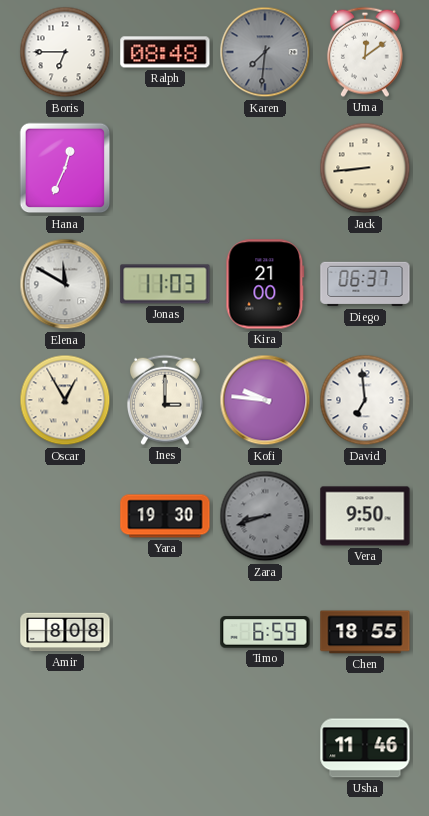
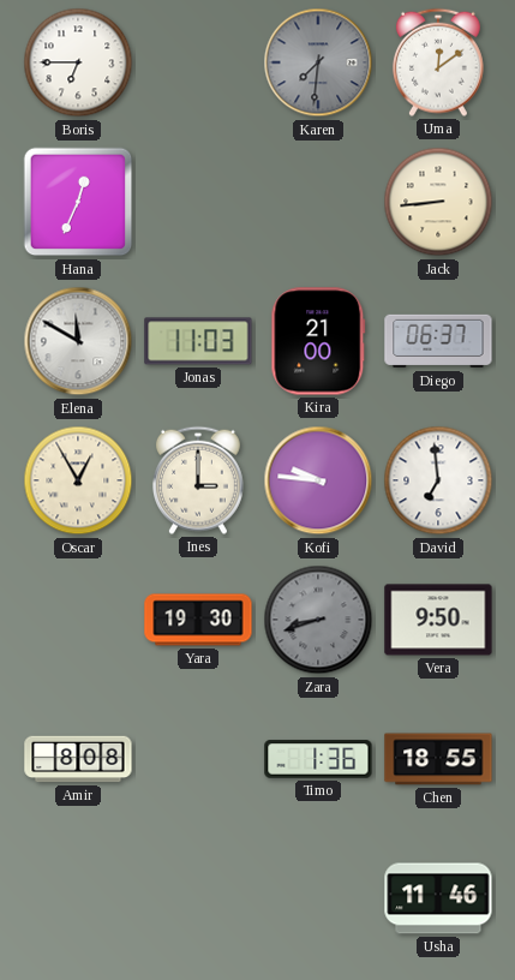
Ralph: 08:48 -> none (165, 52)
Timo: 6:59 -> 1:36 (318, 759)
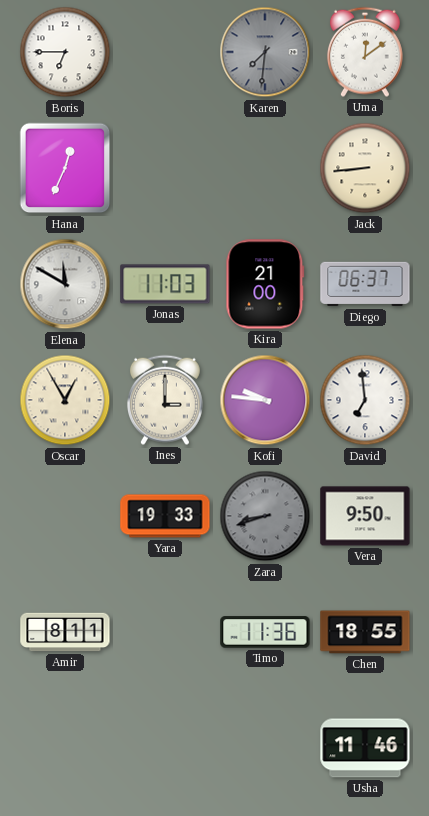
Yara: 19:30 -> 19:33 (165, 516)
Amir: 8:08 -> 8:11 (65, 632)
Timo: 1:36 -> 11:36 (265, 632)
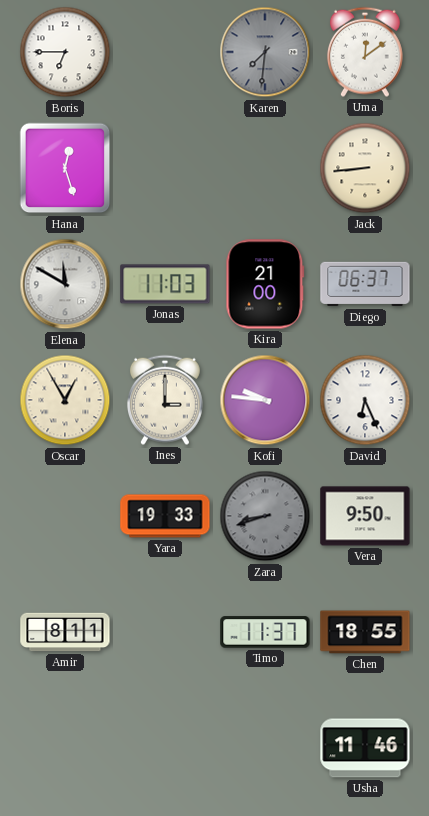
Hana: 12:34 -> 12:27 (65, 168)
David: 6:59 -> 6:26 (365, 400)
Timo: 11:36 -> 11:37 (265, 632)
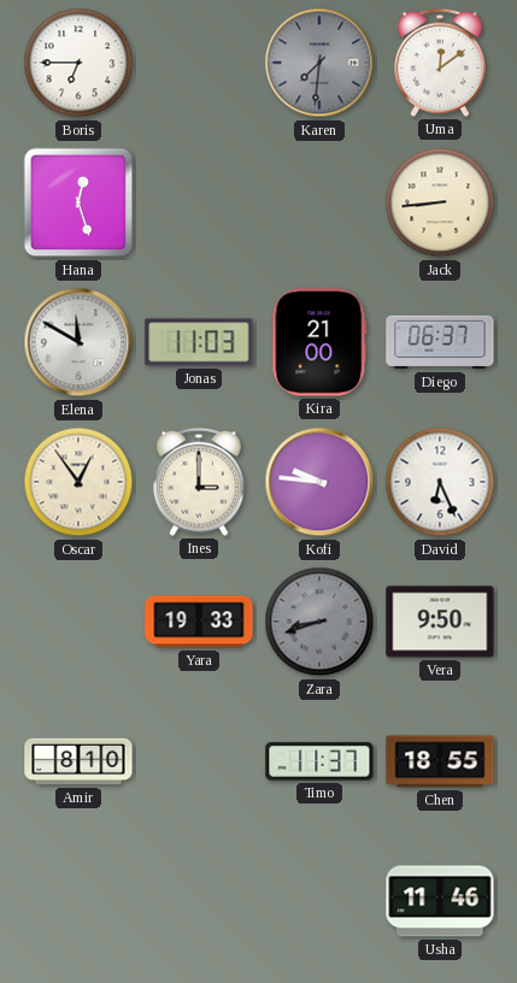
Oscar: 12:55 -> 12:54 (78, 482)
Amir: 8:11 -> 8:10 (78, 761)
